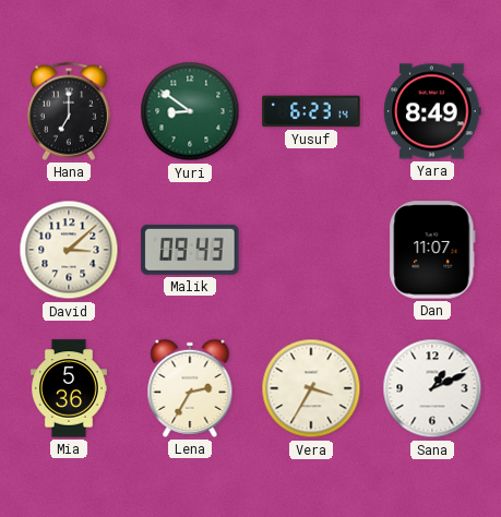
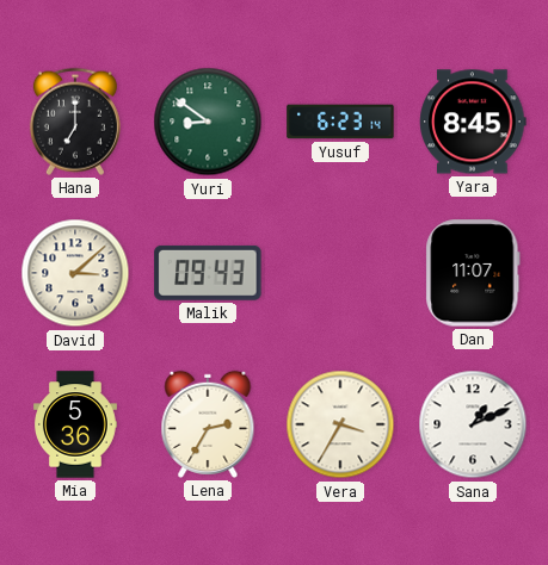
Yara: 8:49 -> 8:45 (473, 122)
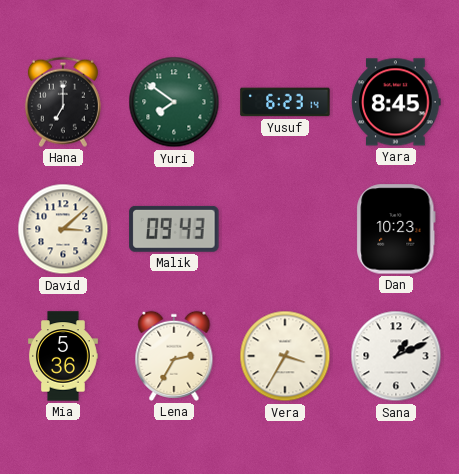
Yuri: 8:51 -> 7:51 (174, 102)
Dan: 11:07 -> 10:23 (396, 229)
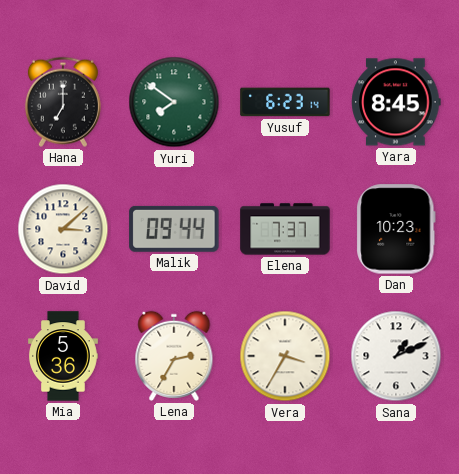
Malik: 09:43 -> 09:44 (174, 229)
Elena: none -> 7:37 (285, 229)
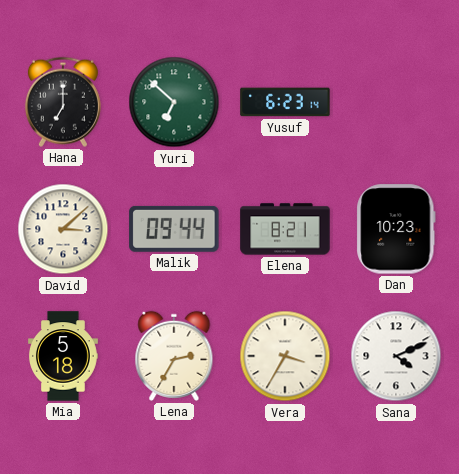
Yuri: 7:51 -> 6:52 (174, 102)
Yara: 8:45 -> none (396, 102)
Elena: 7:37 -> 8:21 (285, 229)
Mia: 5:36 -> 5:18 (64, 356)
Sana: 1:11 -> 4:11 (396, 356)
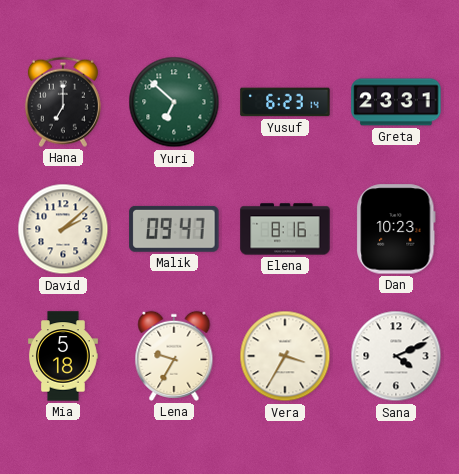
Greta: none -> 23:31 (396, 102)
David: 3:08 -> 2:08 (63, 229)
Malik: 09:44 -> 09:47 (174, 229)
Elena: 8:21 -> 8:16 (285, 229)
Lena: 2:35 -> 9:35 (174, 356)
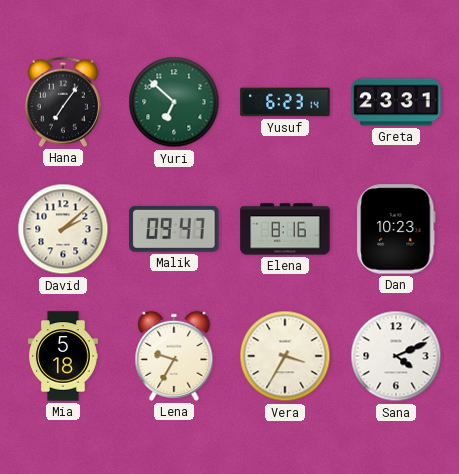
Hana: 7:00 -> 7:06 (63, 102)
